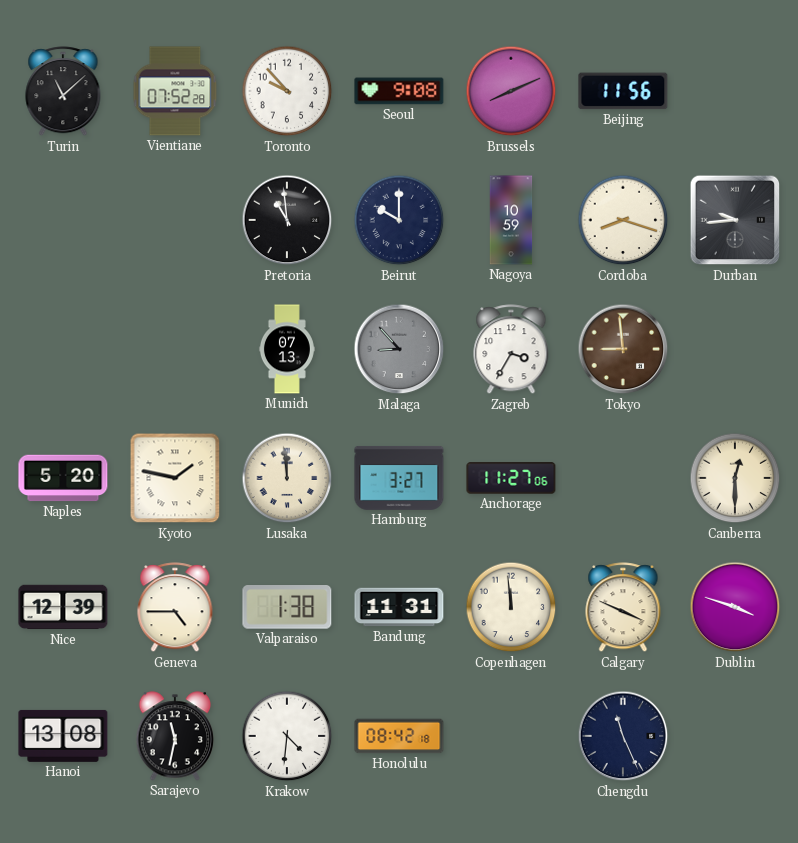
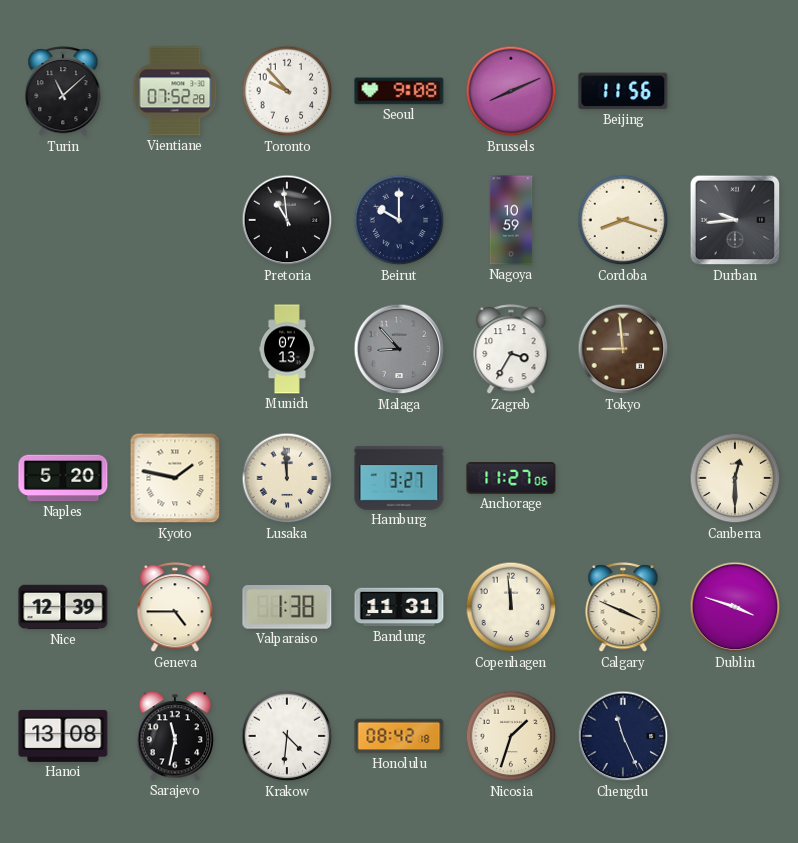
Nicosia: none -> 1:33 (511, 736)
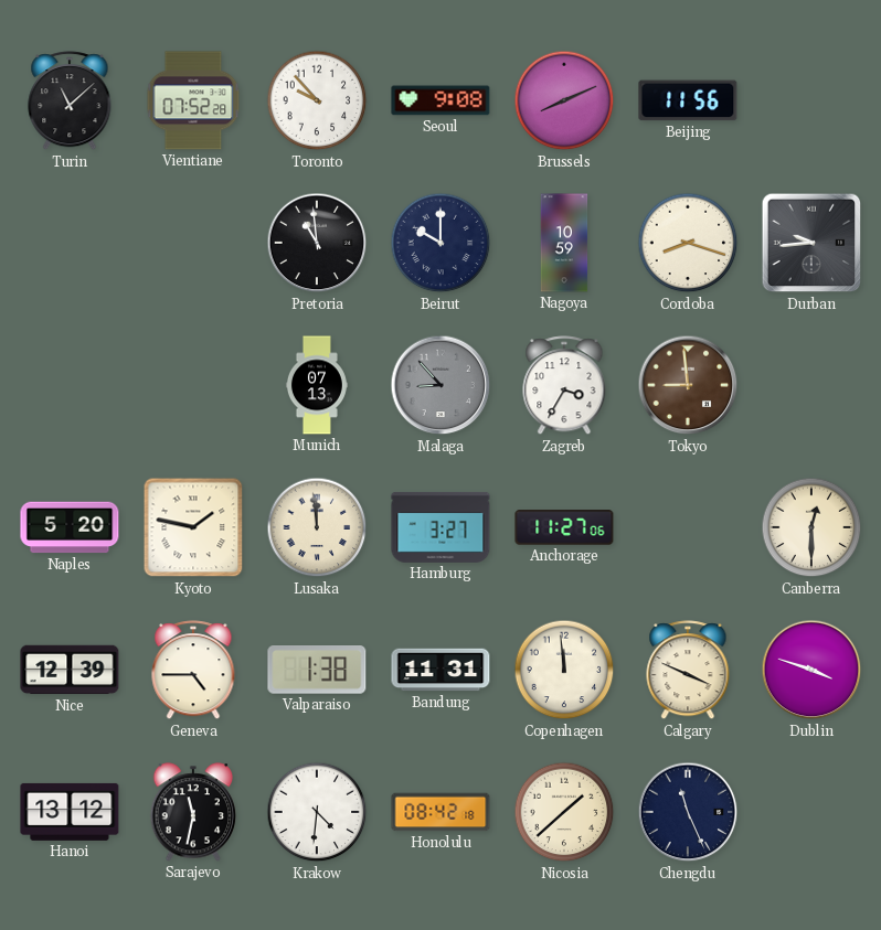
Hanoi: 13:08 -> 13:12 (70, 812)
Nicosia: 1:33 -> 1:38 (564, 812)
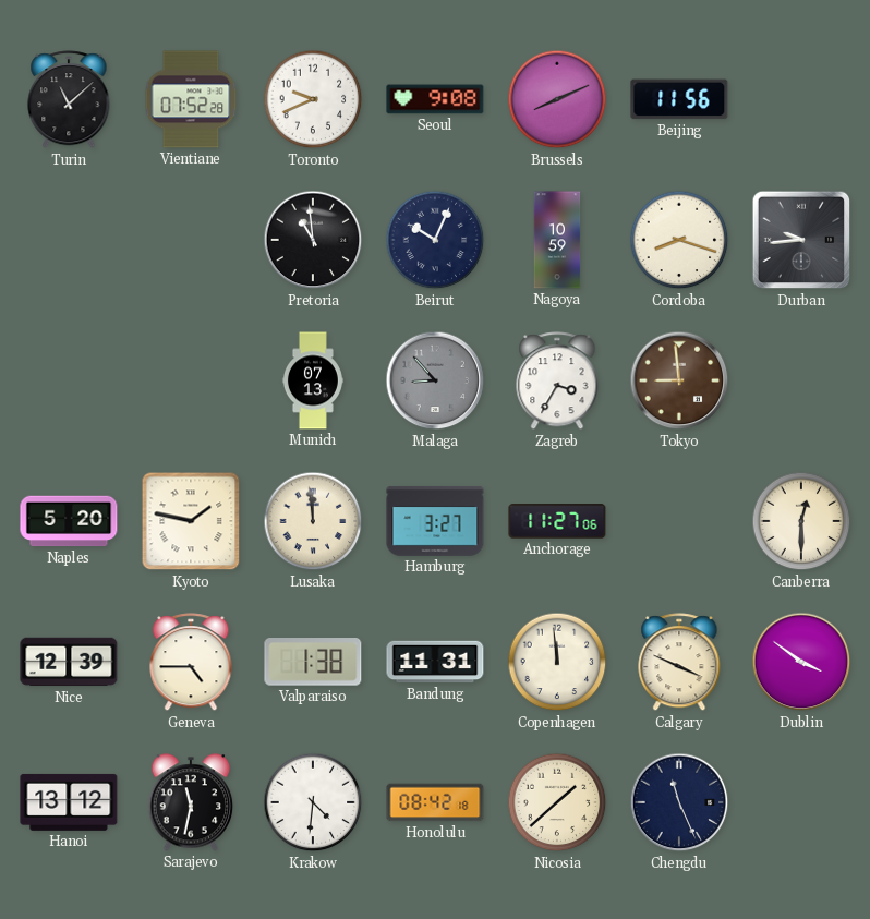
Toronto: 9:53 -> 9:41 (313, 99)
Beirut: 10:00 -> 10:04 (435, 240)
Dublin: 3:48 -> 3:51 (801, 662)
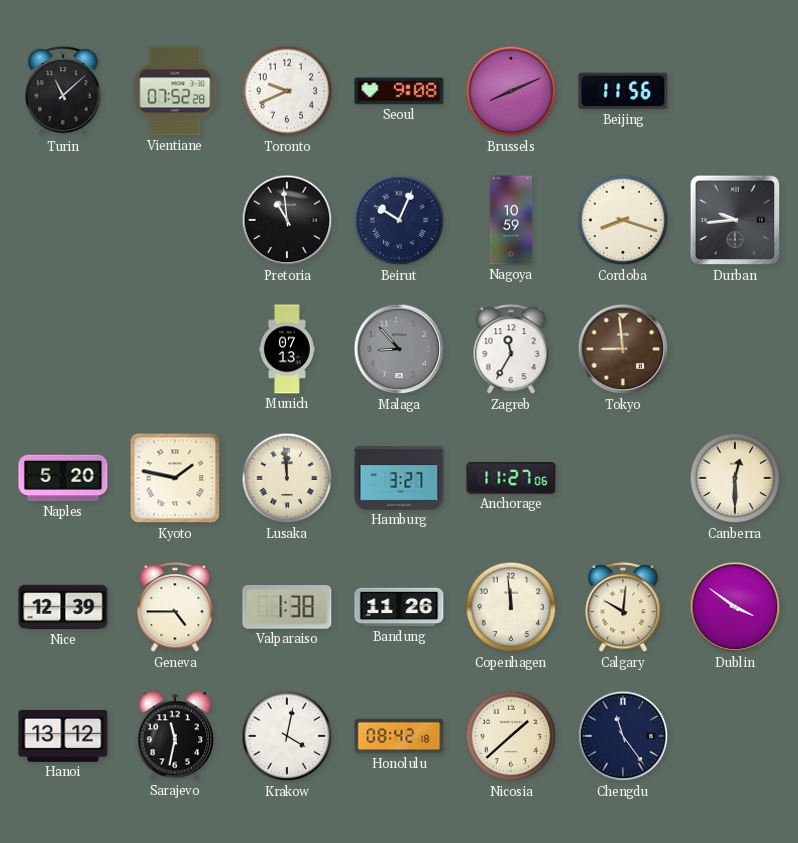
Zagreb: 3:35 -> 11:35 (511, 350)
Bandung: 11:31 -> 11:26 (399, 607)
Calgary: 3:49 -> 10:01 (623, 608)
Krakow: 4:31 -> 4:02 (287, 736)
Chengdu: 11:26 -> 11:24 (623, 736)
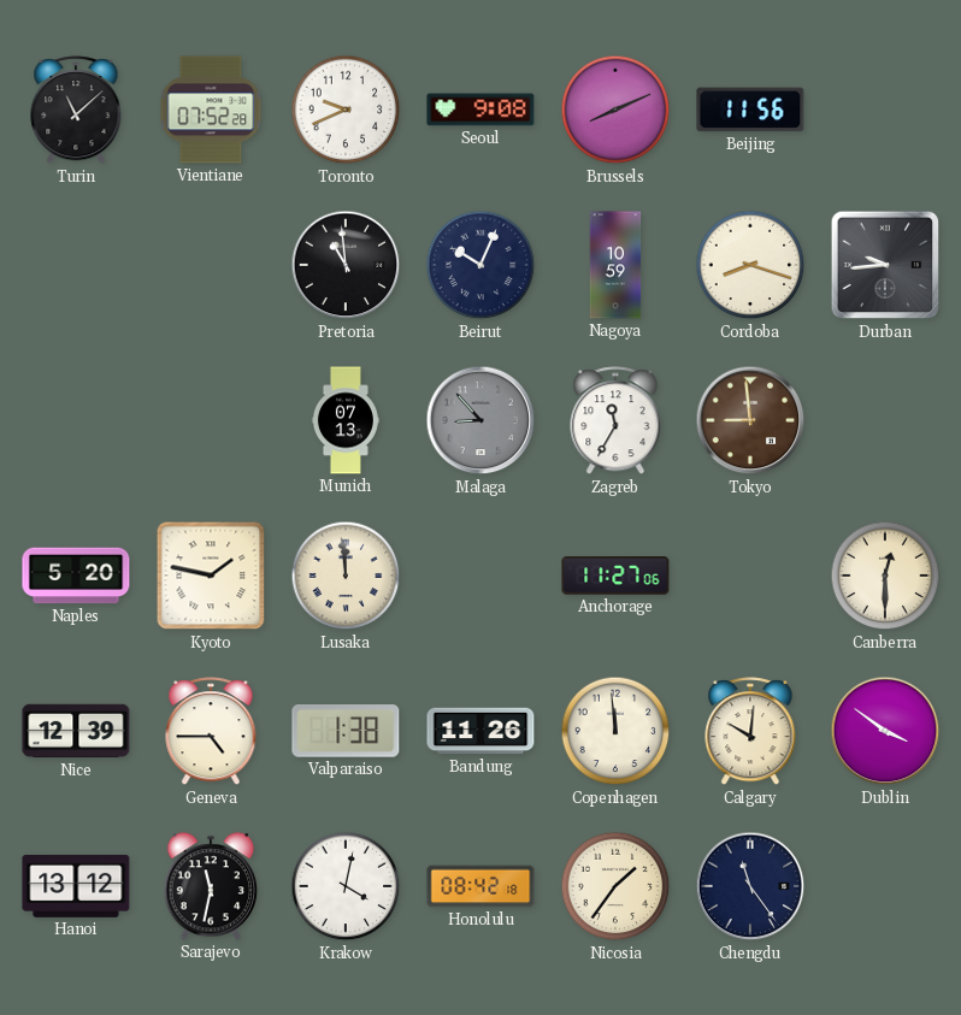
Hamburg: 3:27 -> none (399, 478)
Nicosia: 1:38 -> 1:36 (615, 886)
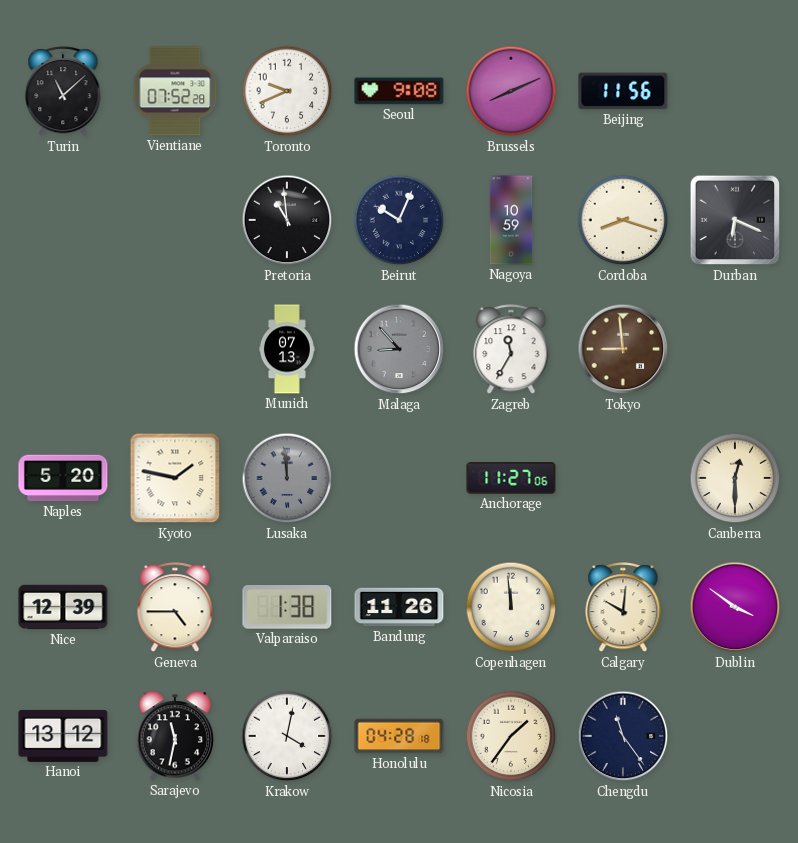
Durban: 9:44 -> 6:19 (735, 220)
Lusaka dial: cream -> grey (287, 478)
Honolulu: 08:42 -> 04:28 (399, 736)
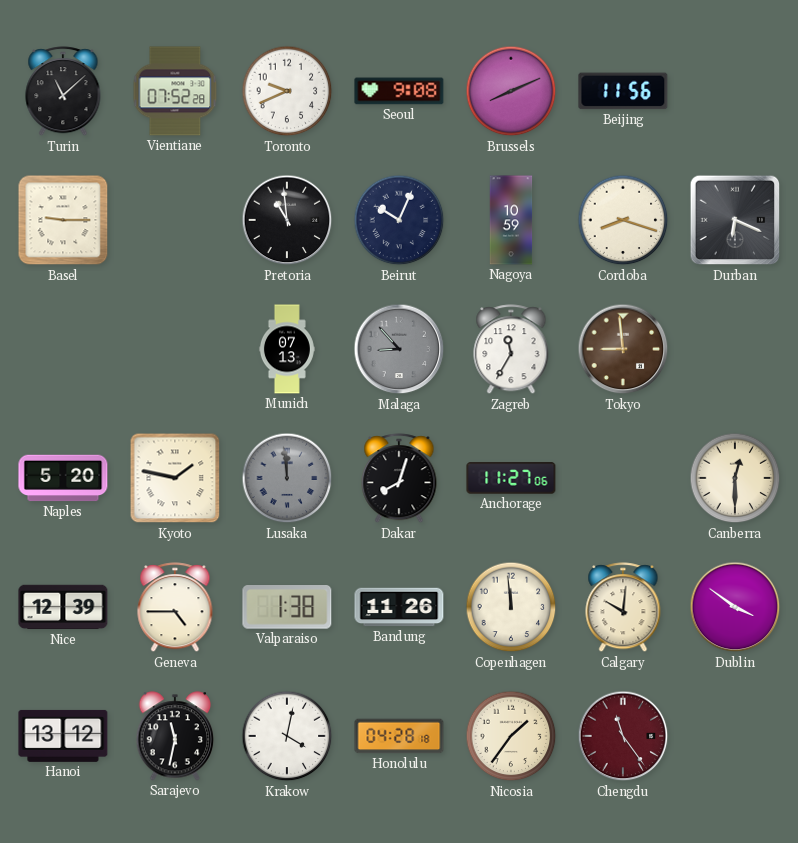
Basel: none -> 9:15 (63, 220)
Dakar: none -> 8:03 (399, 479)
Chengdu dial: navy -> burgundy (623, 736)
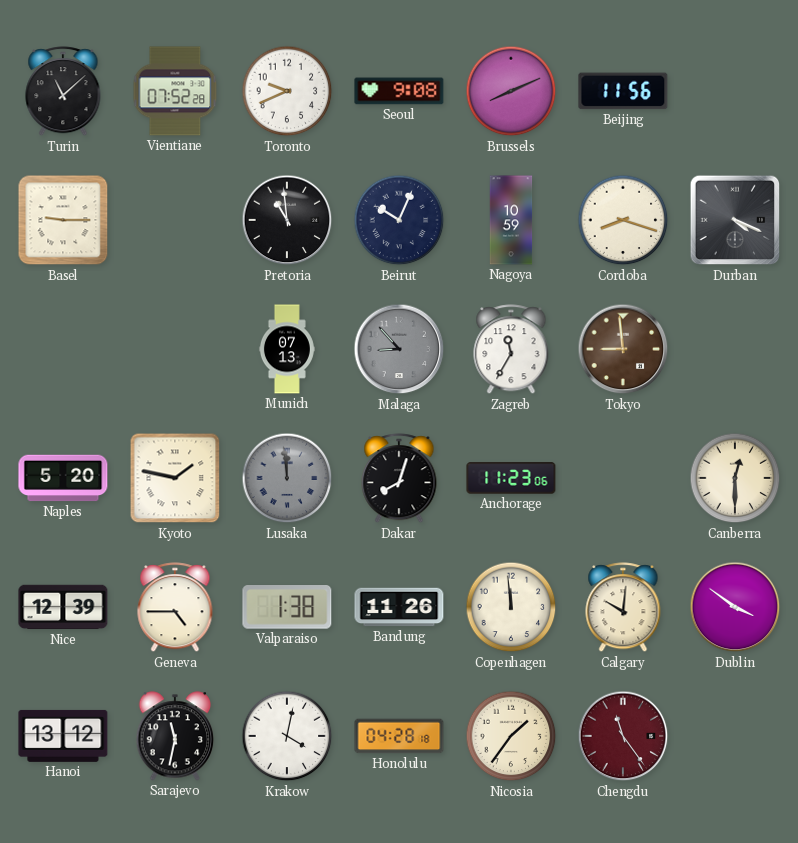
Durban: 6:19 -> 4:19 (735, 220)
Anchorage: 11:27 -> 11:23 (511, 478)
